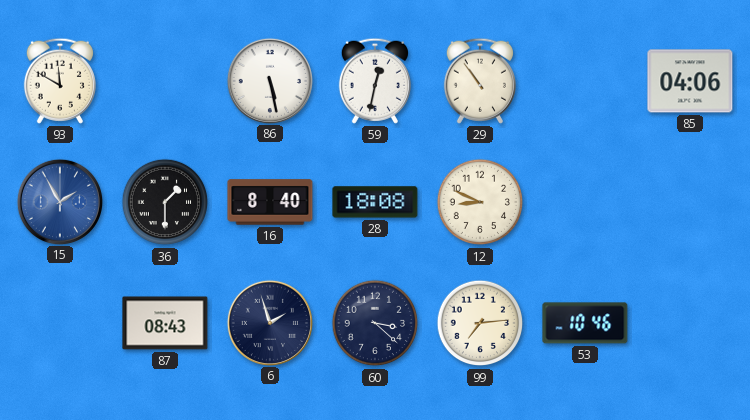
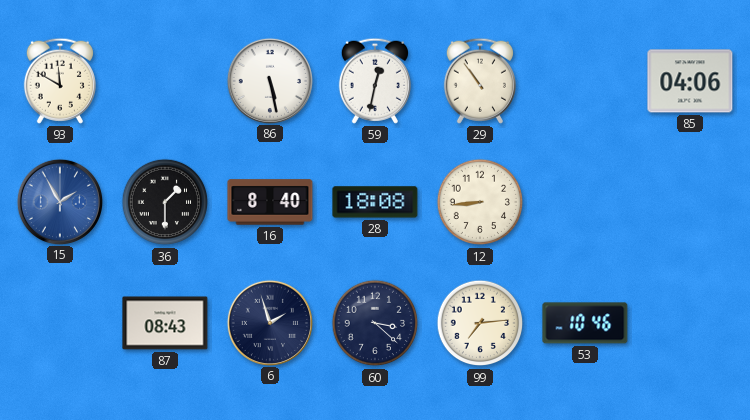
12: 8:49 -> 8:44 (480, 202)
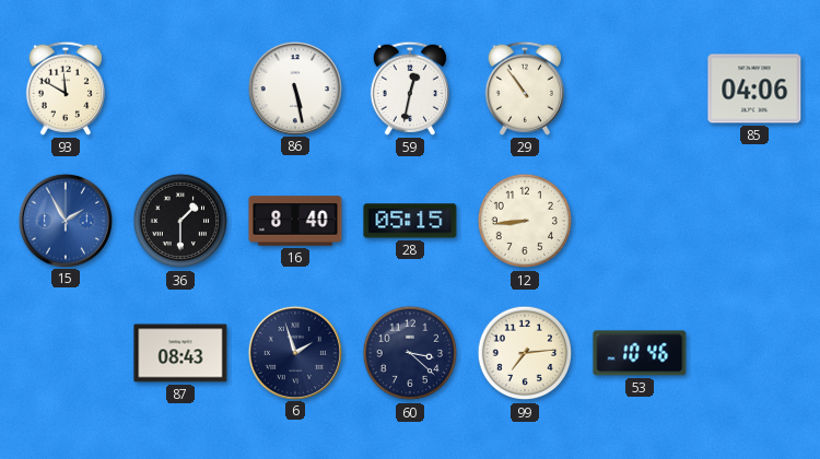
28: 18:08 -> 05:15 (410, 221)
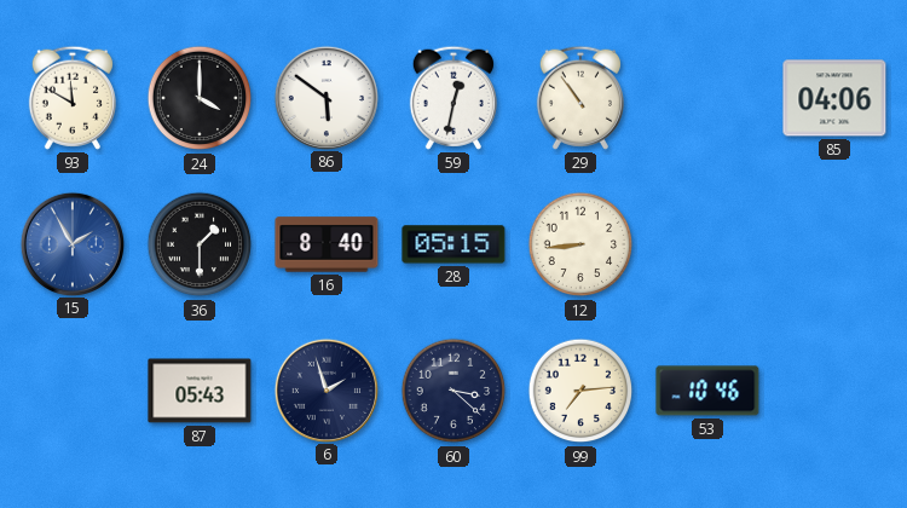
24: none -> 4:00 (200, 98)
86: 5:28 -> 5:51 (325, 97)
87: 08:43 -> 05:43 (200, 391)
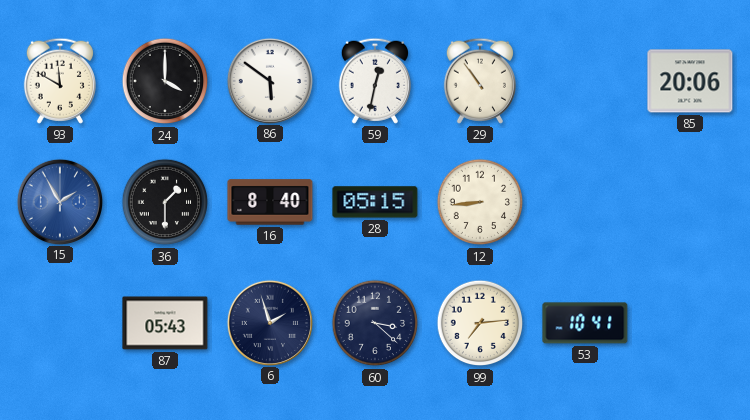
85: 04:06 -> 20:06 (690, 81)
53: 10:46 -> 10:41 (585, 323)
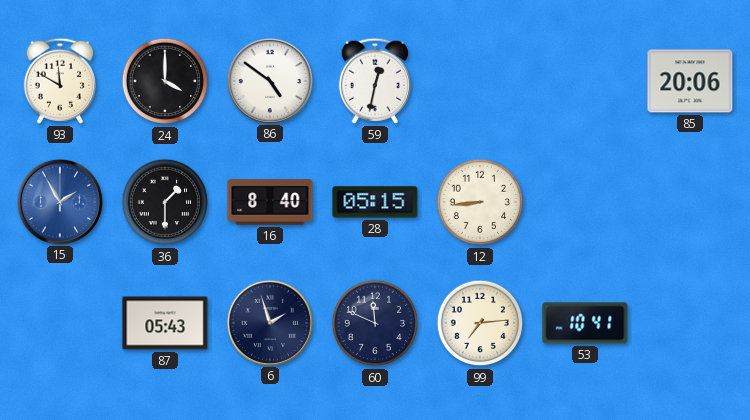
86: 5:51 -> 4:51 (269, 80)
29: 10:54 -> none (480, 81)
60: 3:22 -> 11:49 (375, 323)
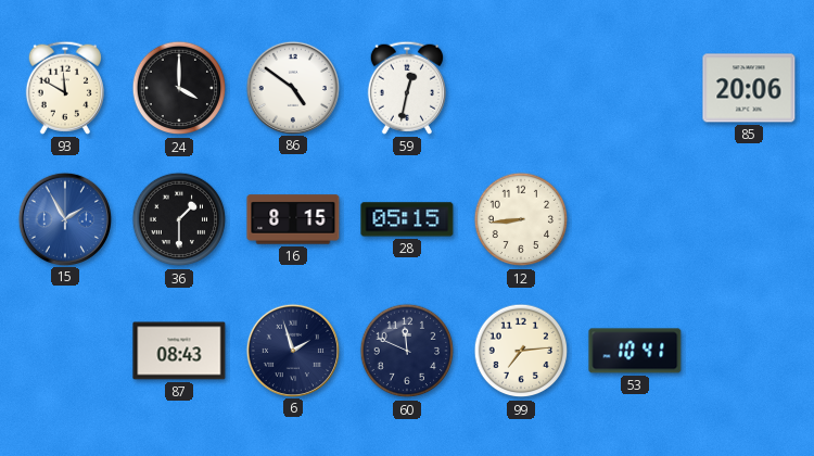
16: 8:40 -> 8:15 (293, 219)
87: 05:43 -> 08:43 (179, 351)
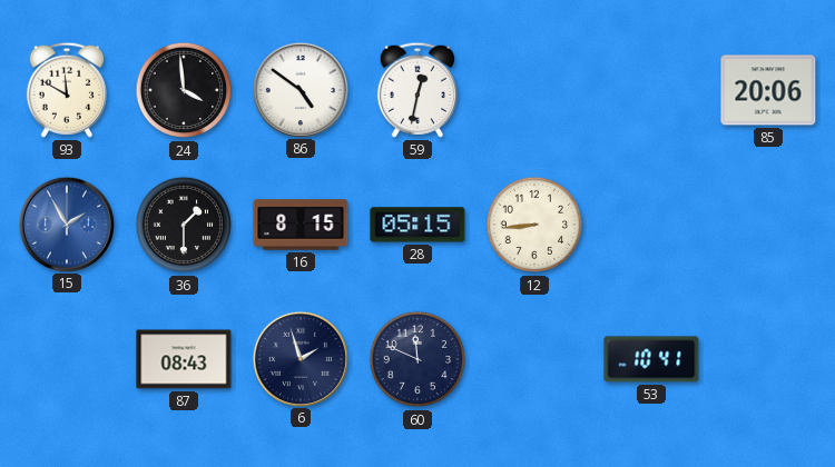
24: 4:00 -> 3:59 (184, 90)
99: 7:14 -> none (521, 351)
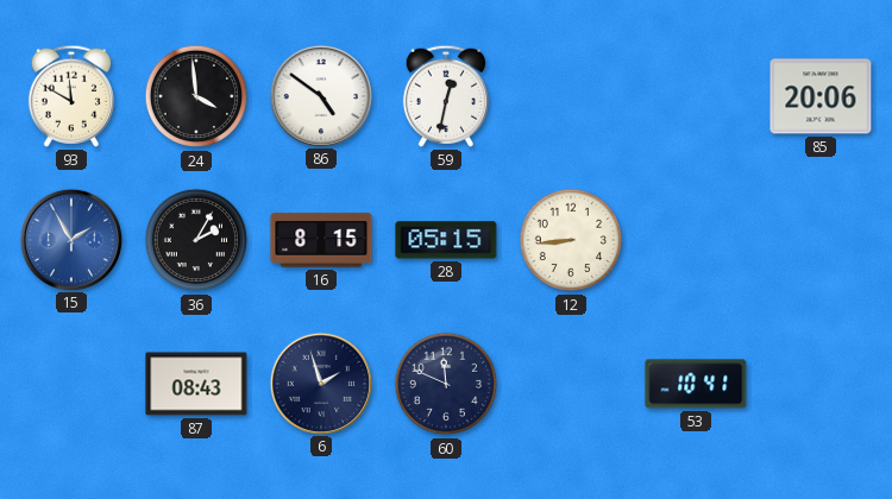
36: 1:30 -> 2:05 (196, 240)
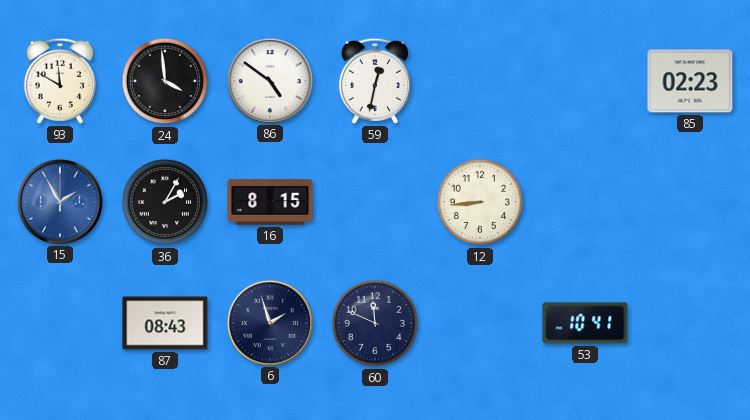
85: 20:06 -> 02:23 (690, 81)
28: 05:15 -> none (446, 240)
